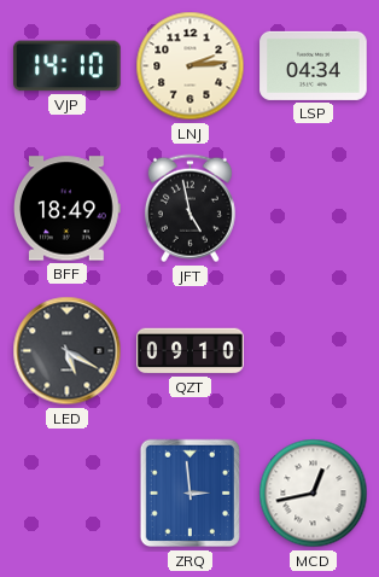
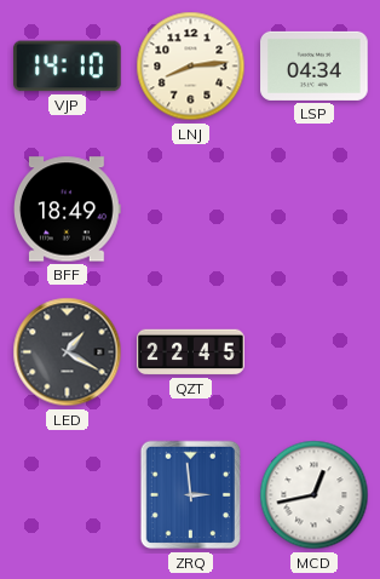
LNJ: 2:14 -> 8:14 (191, 67)
JFT: 4:58 -> none (189, 209)
LED: 5:20 -> 1:20 (68, 352)
QZT: 09:10 -> 22:45 (191, 352)
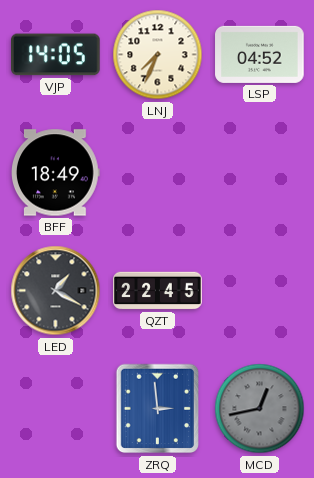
VJP: 14:10 -> 14:05 (56, 55)
LNJ: 8:14 -> 7:34 (158, 55)
LSP: 04:34 -> 04:52 (260, 54)
MCD dial: white -> grey (260, 409)
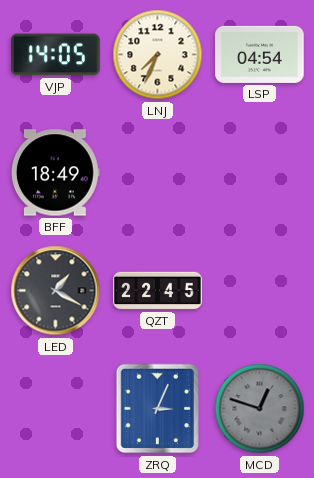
LSP: 04:52 -> 04:54 (260, 54)
ZRQ: 2:59 -> 3:04 (158, 409)
MCD: 12:43 -> 12:48 (260, 409)
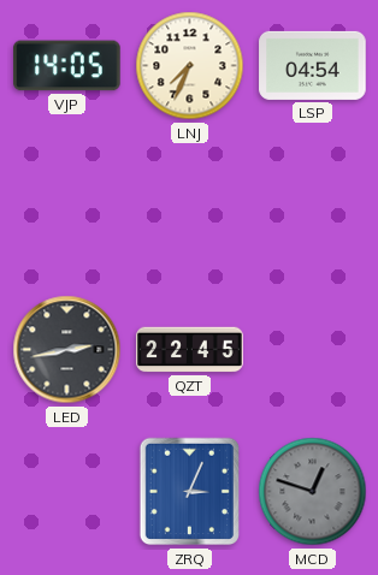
BFF: 18:49 -> none (56, 173)
LED: 1:20 -> 2:43 (67, 350)
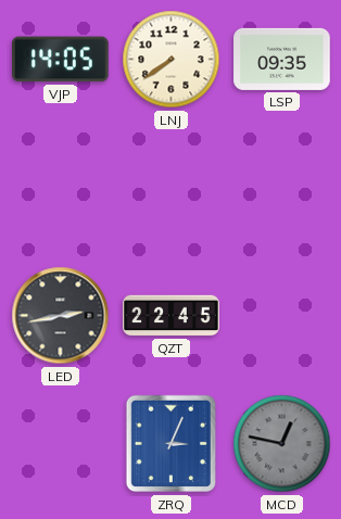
LNJ: 7:34 -> 7:39 (172, 60)
LSP: 04:54 -> 09:35 (282, 59)
MCD: 12:48 -> 12:47 (282, 444)
